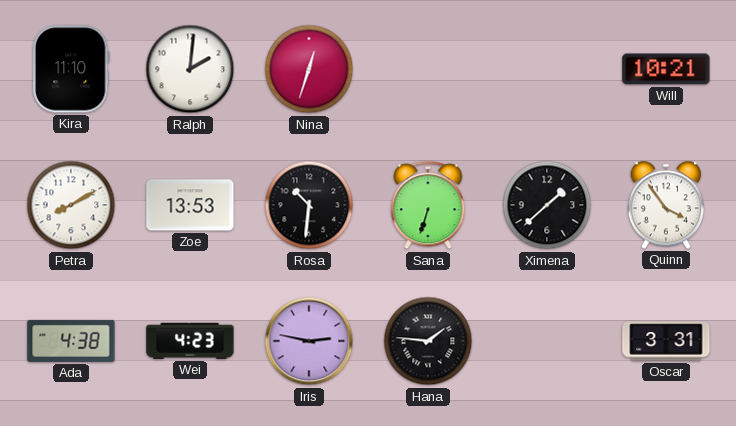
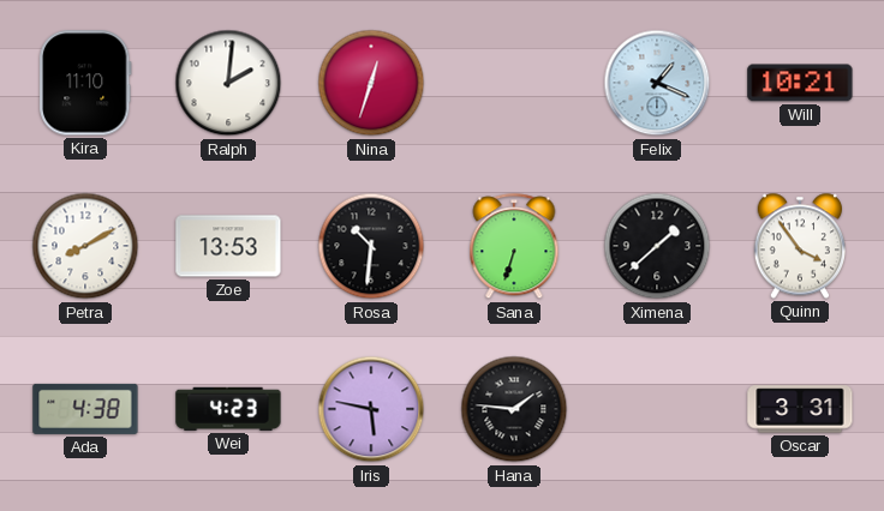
Felix: none -> 1:19 (657, 83)
Iris: 2:47 -> 5:47 (371, 409)
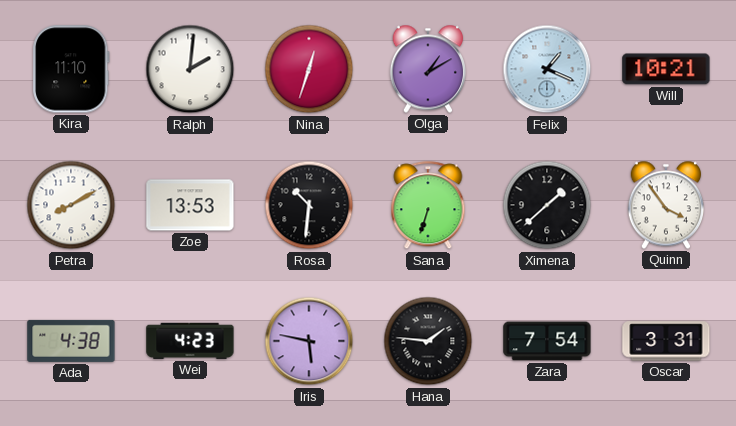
Olga: none -> 1:10 (427, 69)
Zara: none -> 7:54 (547, 341)
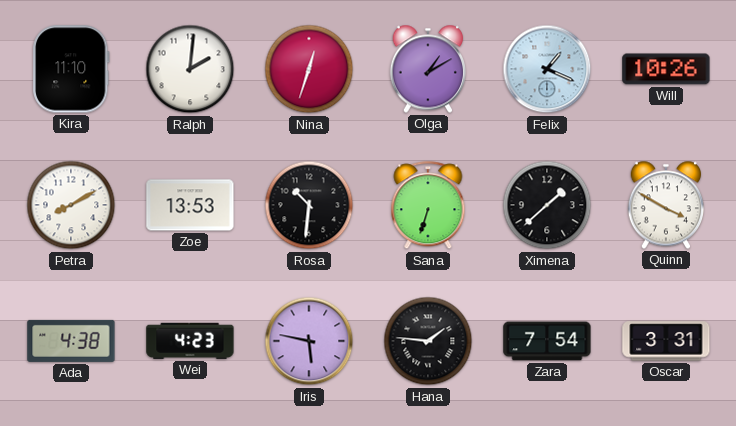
Will: 10:21 -> 10:26 (666, 69)
Quinn: 3:54 -> 3:50 (665, 205)
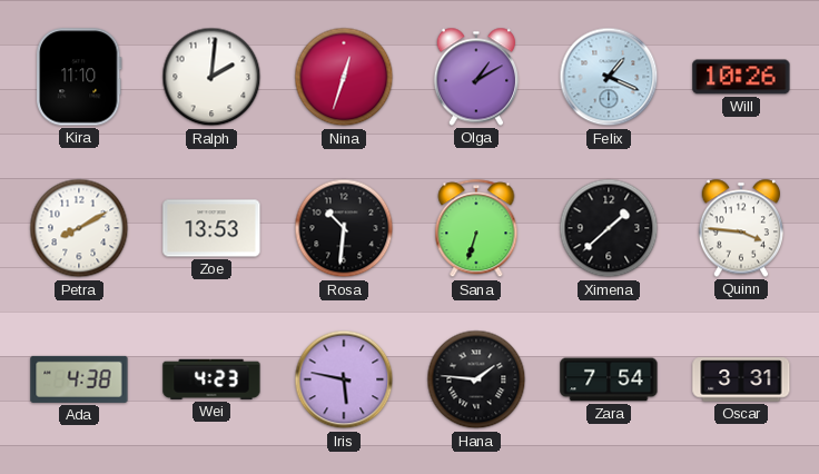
Quinn: 3:50 -> 3:46 (740, 228)
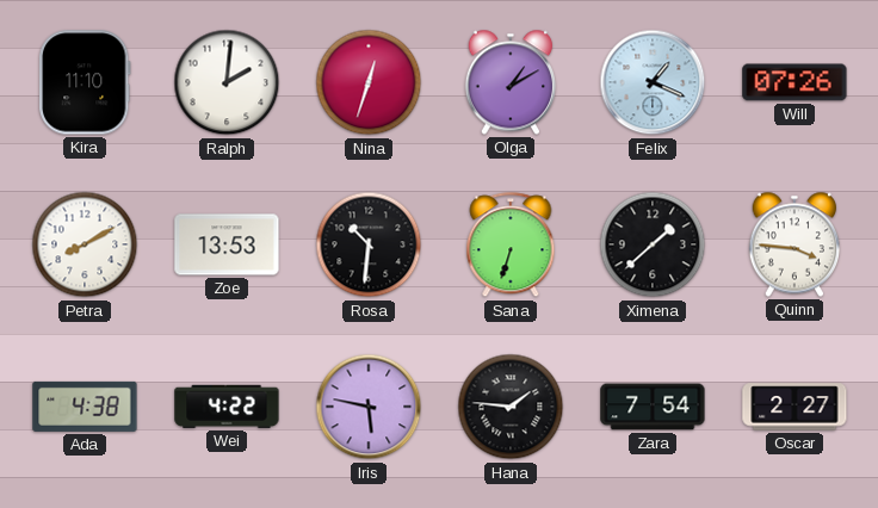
Will: 10:26 -> 07:26 (794, 82)
Wei: 4:23 -> 4:22 (227, 407)
Oscar: 3:31 -> 2:27 (794, 407)
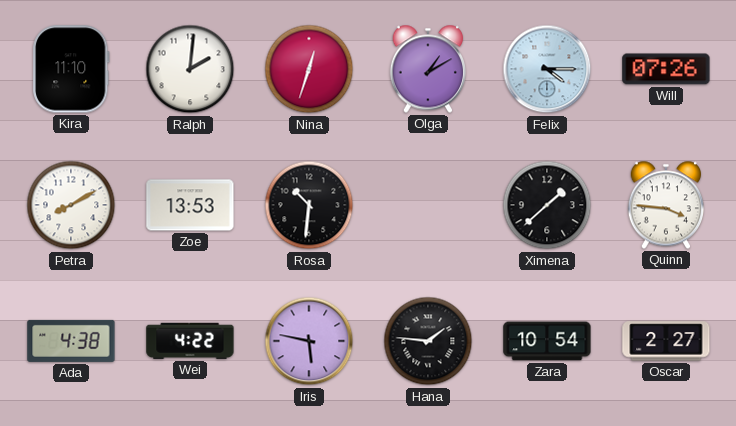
Felix: 1:19 -> 4:15 (547, 69)
Sana: 6:33 -> none (511, 246)
Zara: 7:54 -> 10:54 (547, 341)
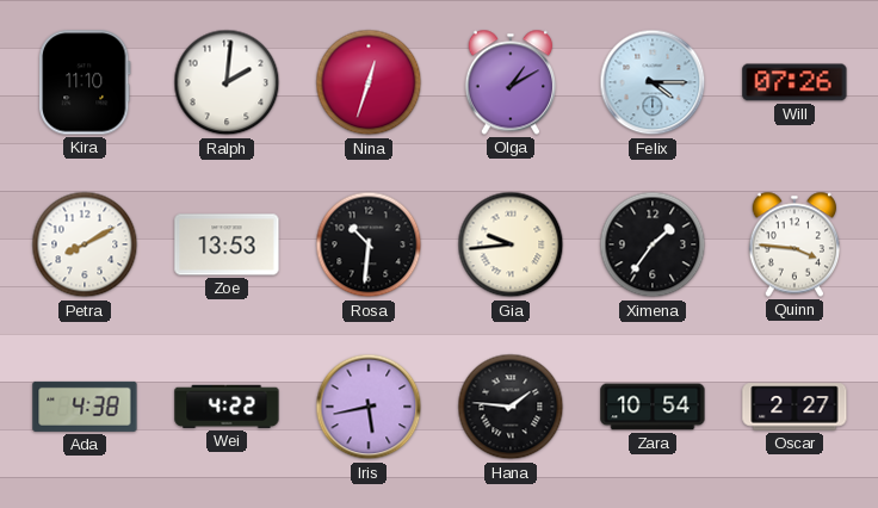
Gia: none -> 9:44 (511, 244)
Ximena: 1:38 -> 1:36 (653, 244)
Iris: 5:47 -> 5:43 (369, 407)
